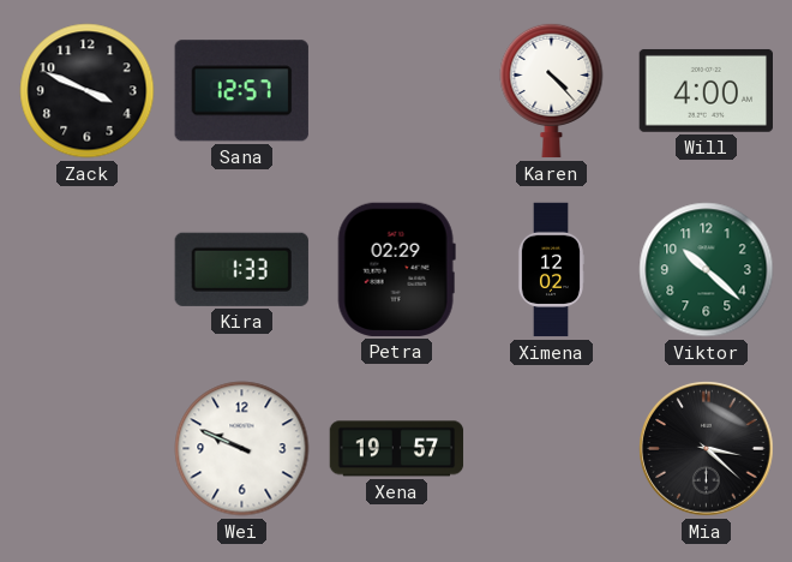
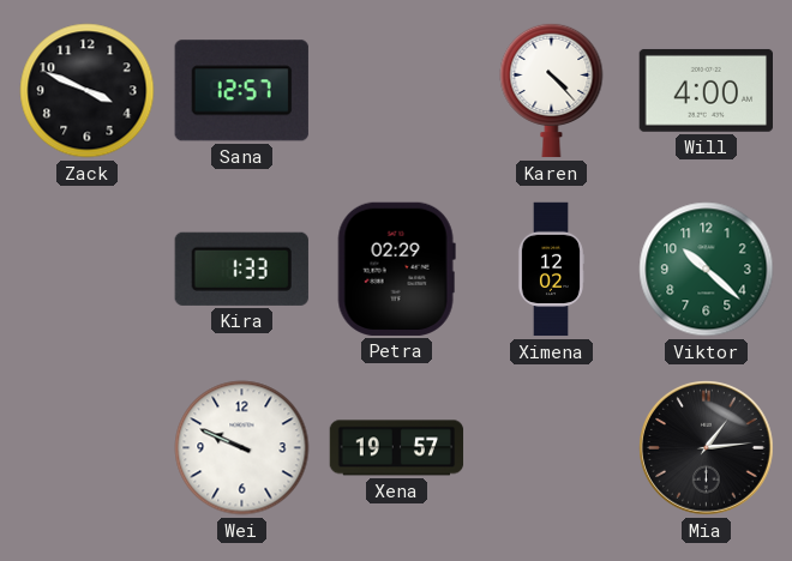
Mia: 3:22 -> 1:14 (707, 448)
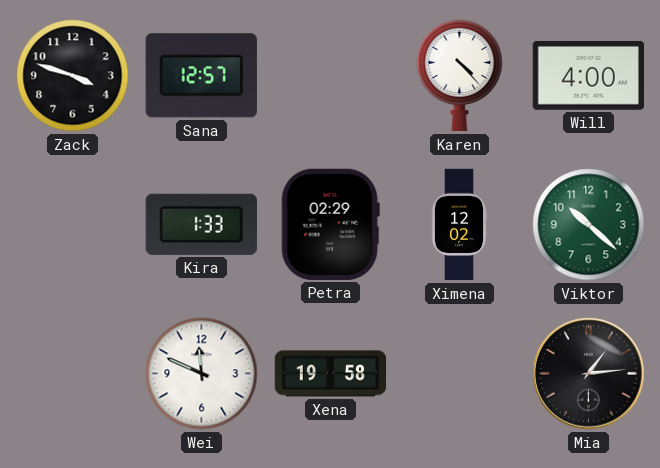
Zack: 3:49 -> 3:48 (73, 76)
Wei: 9:49 -> 11:49 (202, 374)
Xena: 19:57 -> 19:58 (331, 374)
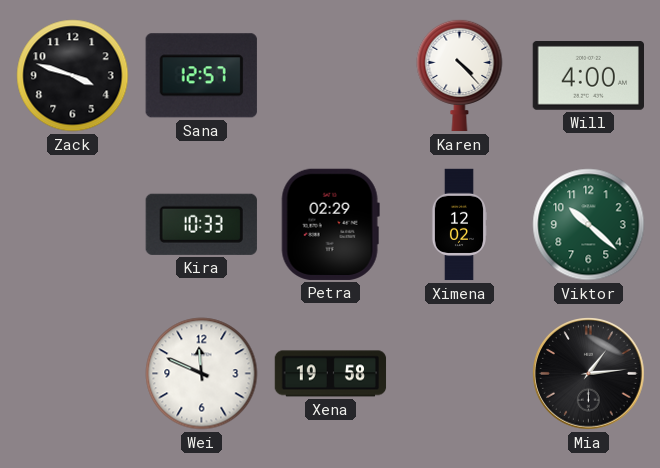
Kira: 1:33 -> 10:33 (201, 224)
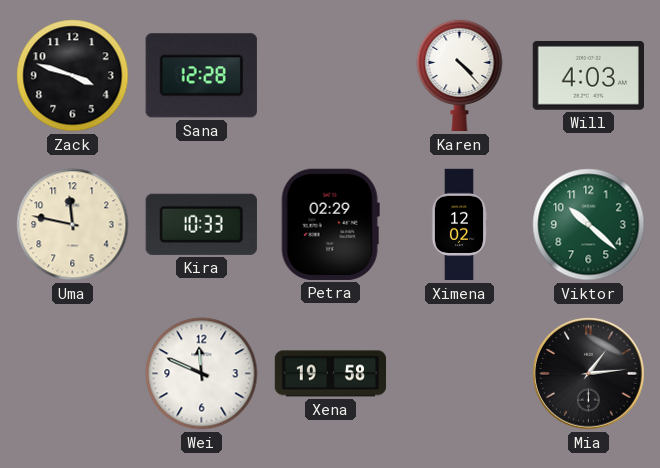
Sana: 12:57 -> 12:28 (201, 76)
Will: 4:00 -> 4:03 (588, 75)
Uma: none -> 11:47 (73, 225)
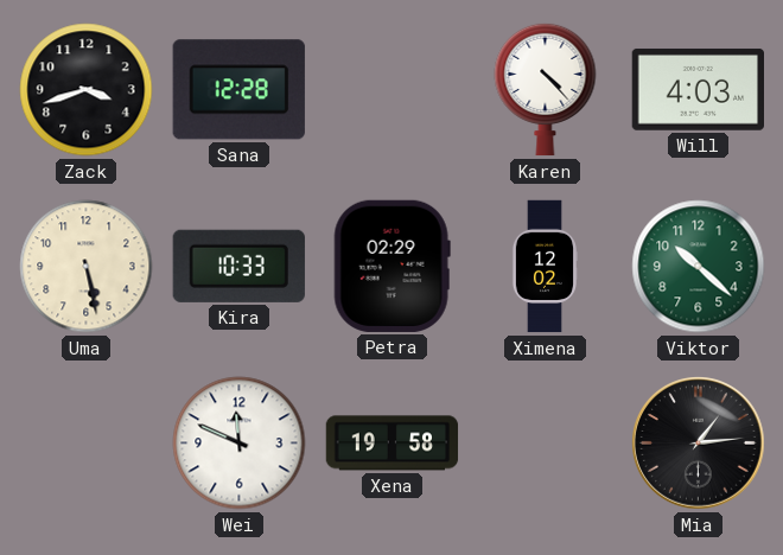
Zack: 3:48 -> 3:42 (87, 90)
Uma: 11:47 -> 5:28 (87, 267)
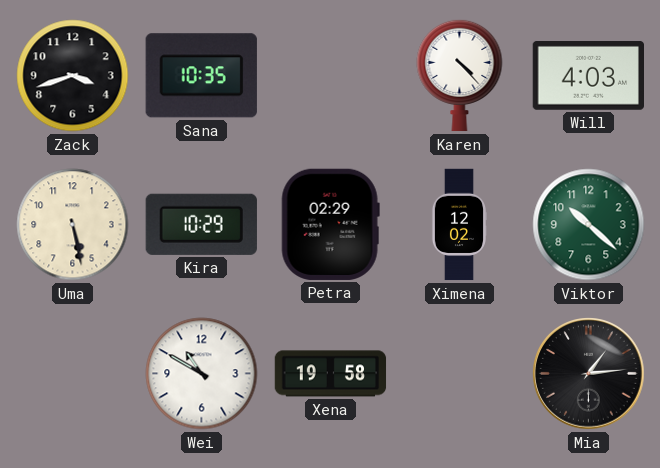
Sana: 12:28 -> 10:35 (201, 76)
Kira: 10:33 -> 10:29 (201, 224)
Wei: 11:49 -> 10:50 (202, 374)
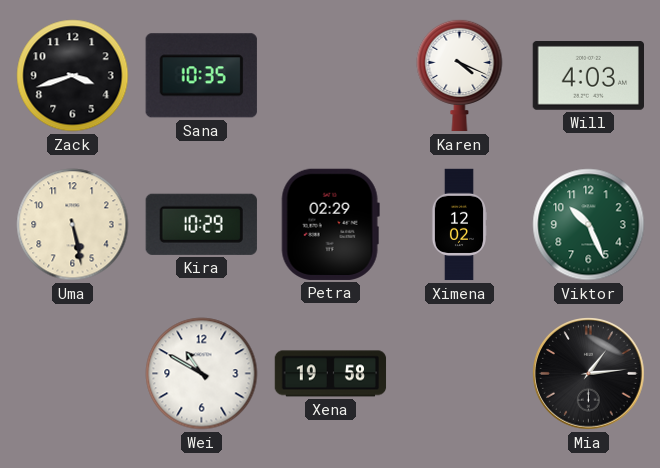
Karen: 4:23 -> 4:19 (460, 75)
Viktor: 10:22 -> 10:26 (589, 225)
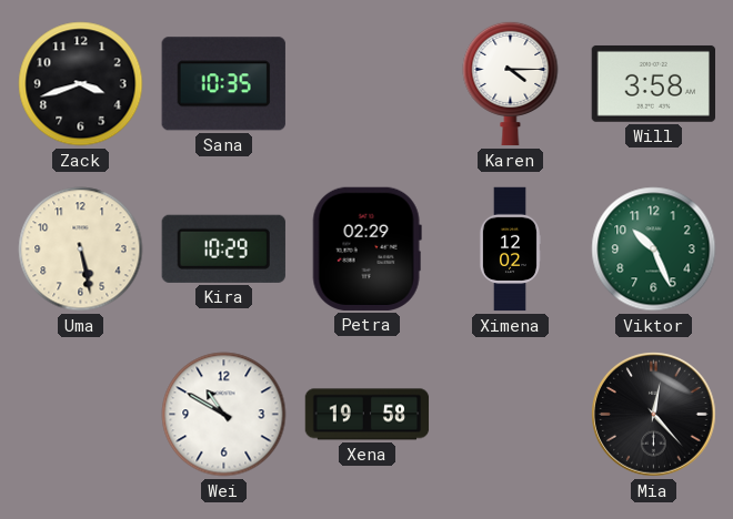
Karen: 4:19 -> 4:15 (511, 83)
Will: 4:03 -> 3:58 (653, 83)
Mia: 1:14 -> 12:23 (654, 415)
